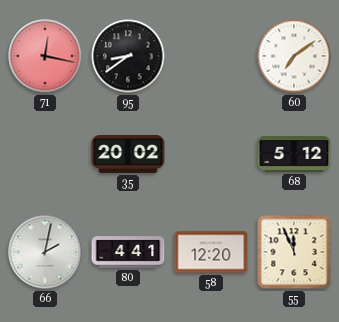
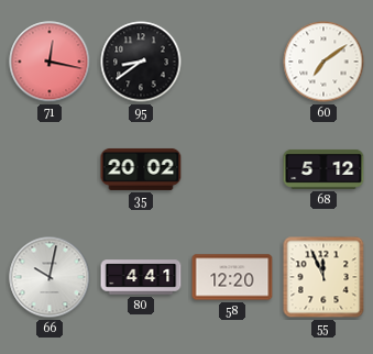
66: 2:02 -> 10:02 (50, 277)
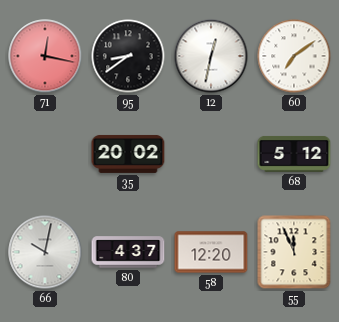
12: none -> 12:32 (211, 56)
80: 4:41 -> 4:37 (128, 252)
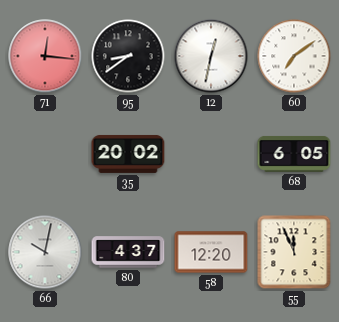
71: 12:17 -> 12:16 (45, 56)
68: 5:12 -> 6:05 (294, 154)
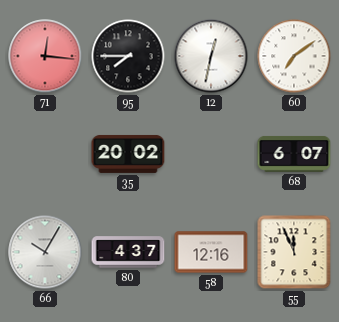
95: 8:39 -> 7:45 (128, 56)
68: 6:05 -> 6:07 (294, 154)
66: 10:02 -> 10:05 (45, 252)
58: 12:20 -> 12:16 (211, 252)
